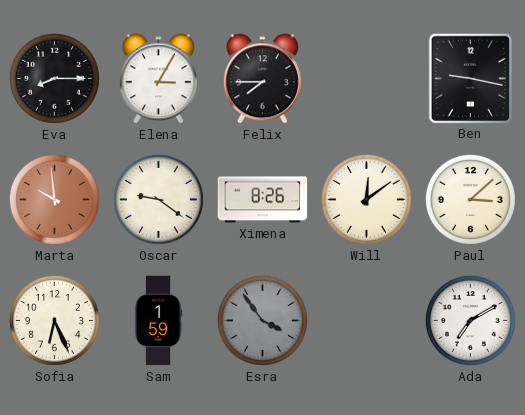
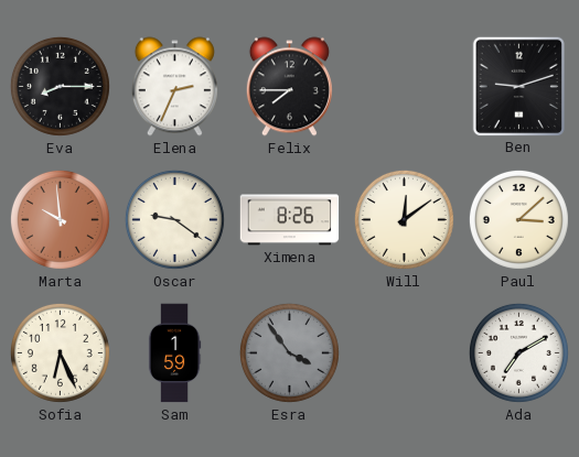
Elena: 3:05 -> 2:34 (174, 87)
Ben: 9:17 -> 9:12 (518, 86)
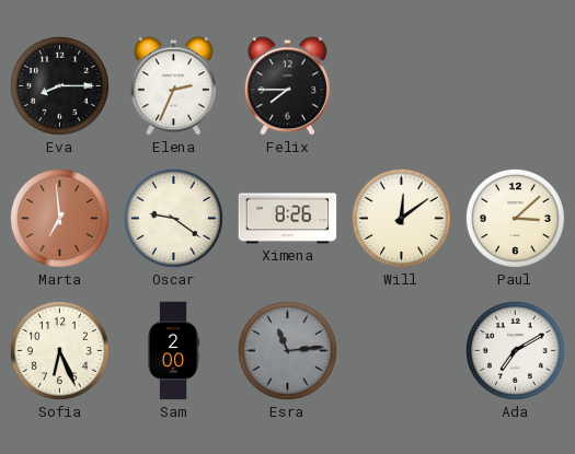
Ben: 9:12 -> none (518, 86)
Marta: 9:59 -> 6:59 (59, 218)
Sam: 1:59 -> 2:00 (173, 351)
Esra: 3:54 -> 11:14 (287, 350)
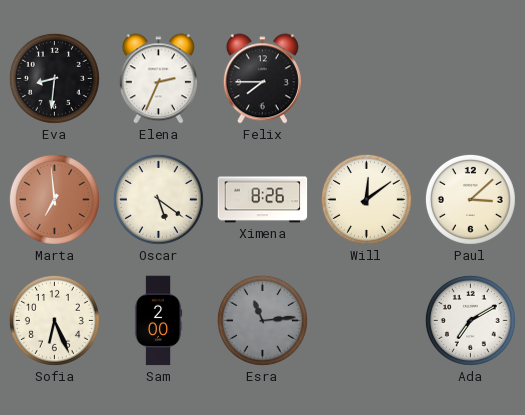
Eva: 8:15 -> 8:31 (54, 78)
Oscar: 9:21 -> 5:21 (158, 199)
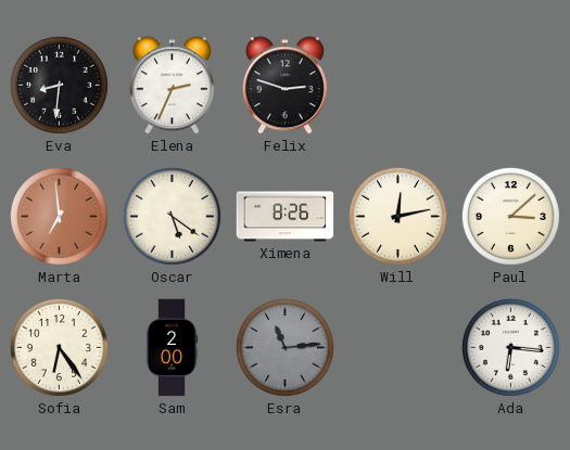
Felix: 7:45 -> 2:48 (284, 86)
Will: 12:09 -> 12:13 (397, 216)
Sofia: 6:26 -> 6:24 (59, 347)
Ada: 7:10 -> 6:16 (510, 347)
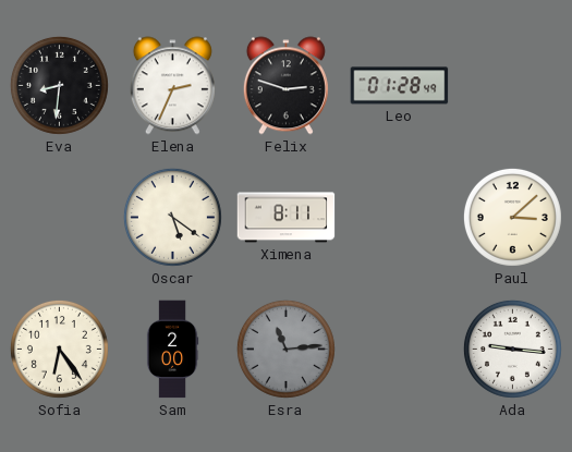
Leo: none -> 01:28 (400, 86)
Marta: 6:59 -> none (59, 216)
Ximena: 8:26 -> 8:11 (287, 218)
Will: 12:13 -> none (397, 216)
Ada: 6:16 -> 9:16 (512, 349)
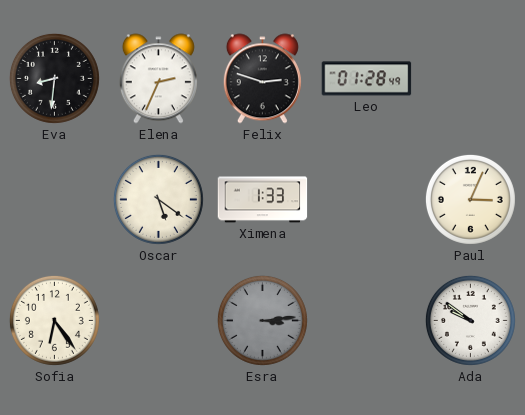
Ximena: 8:11 -> 1:33 (263, 200)
Paul: 3:08 -> 3:04 (470, 199)
Sam: 2:00 -> none (172, 350)
Esra: 11:14 -> 3:14 (262, 320)
Ada: 9:16 -> 9:51 (470, 320)
